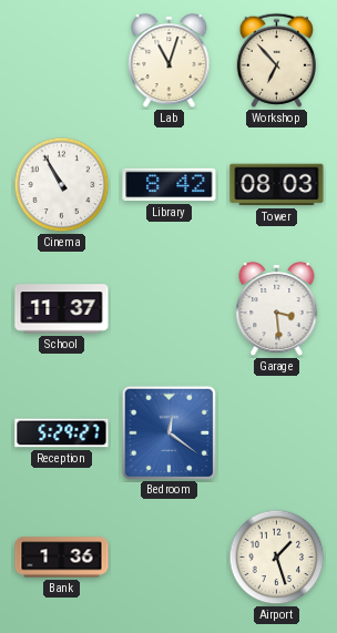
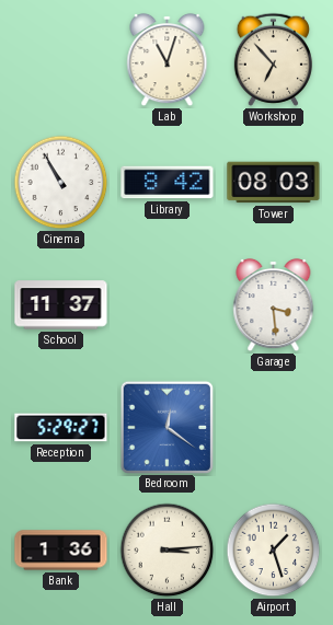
Hall: none -> 3:14 (168, 551)
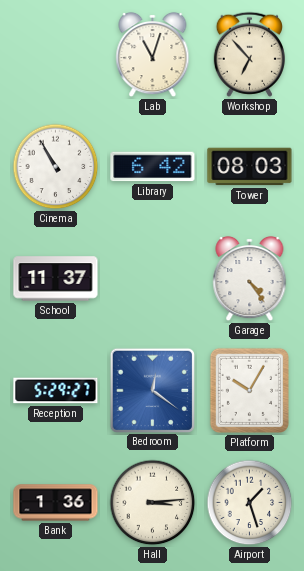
Library: 8:42 -> 6:42 (153, 167)
Garage: 3:29 -> 4:24 (250, 279)
Platform: none -> 10:05 (249, 390)
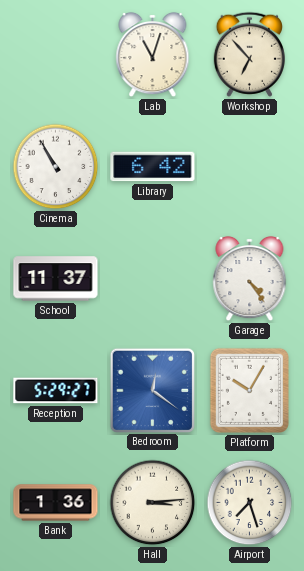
Tower: 08:03 -> none (250, 167)
Airport: 1:27 -> 7:27 (250, 503)
